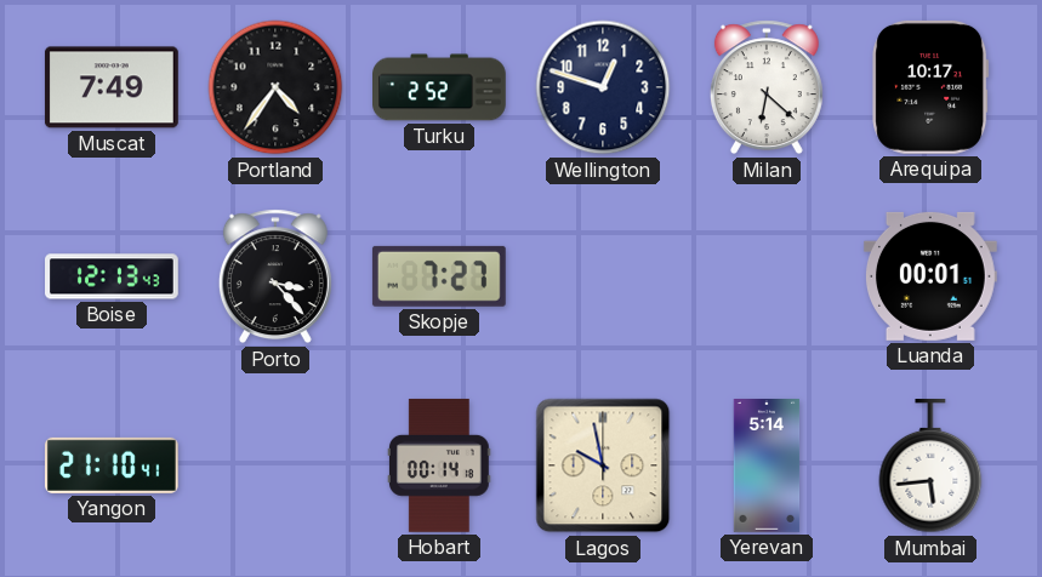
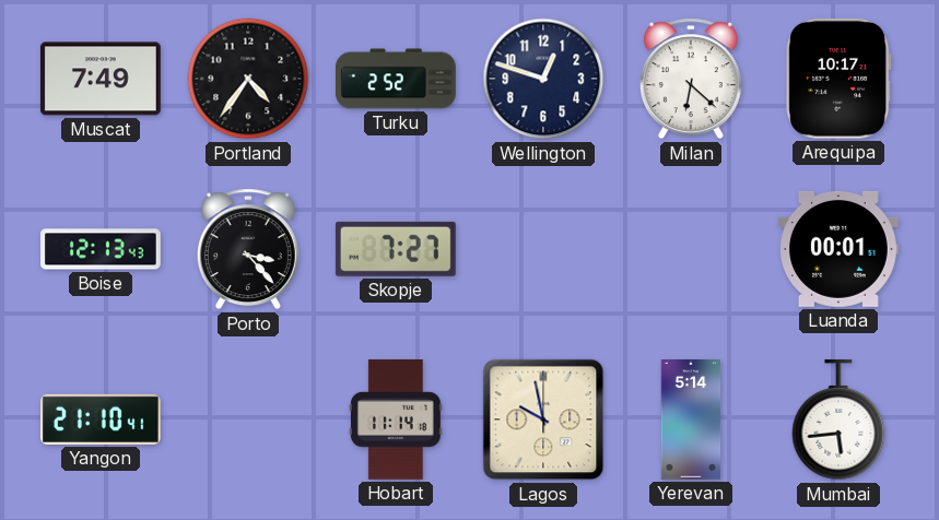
Hobart: 00:14 -> 11:14 (397, 419)
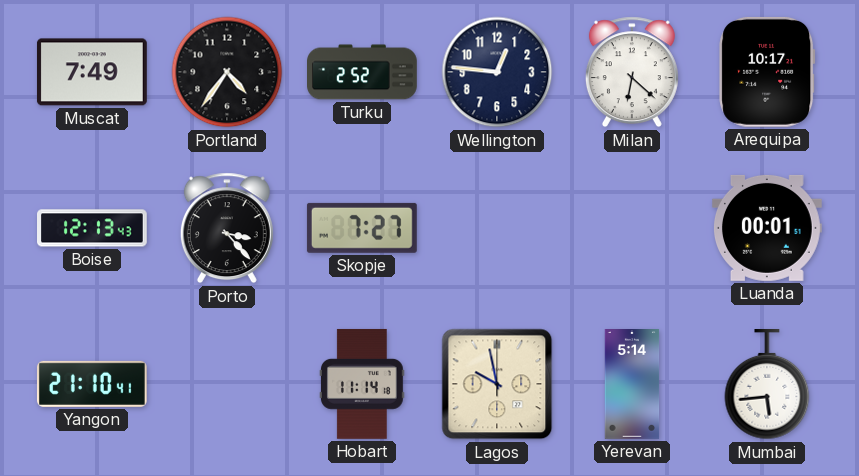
Wellington: 12:48 -> 12:46 (497, 72)
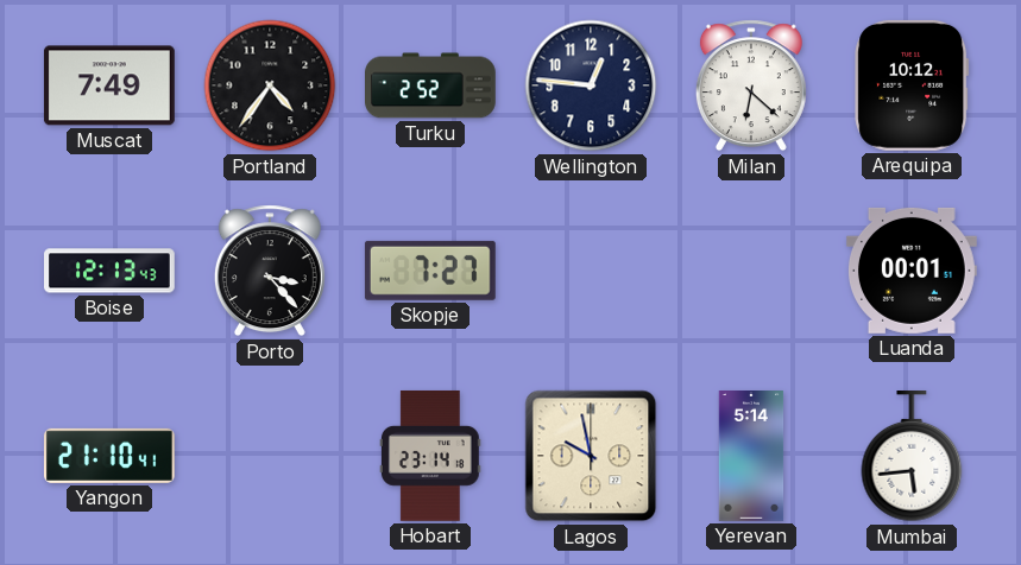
Arequipa: 10:17 -> 10:12 (912, 85)
Hobart: 11:14 -> 23:14 (431, 456)
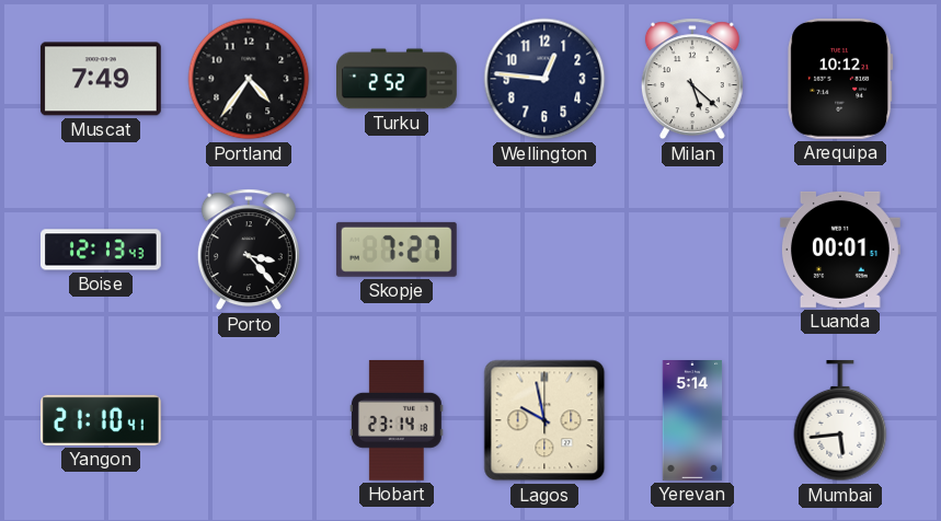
Milan: 6:22 -> 5:22 (692, 79)
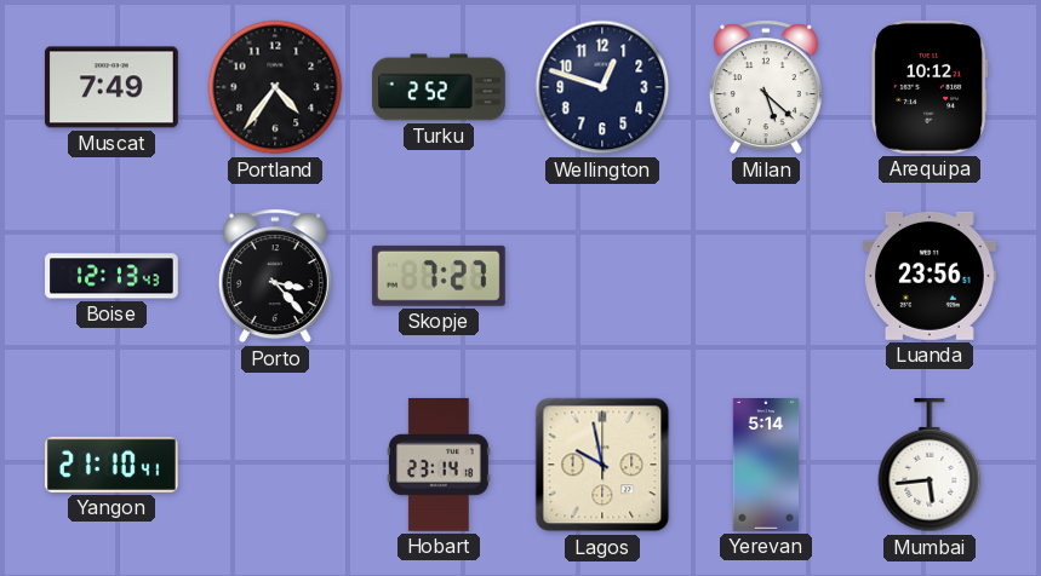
Wellington: 12:46 -> 12:48 (602, 87)
Luanda: 00:01 -> 23:56 (930, 276)
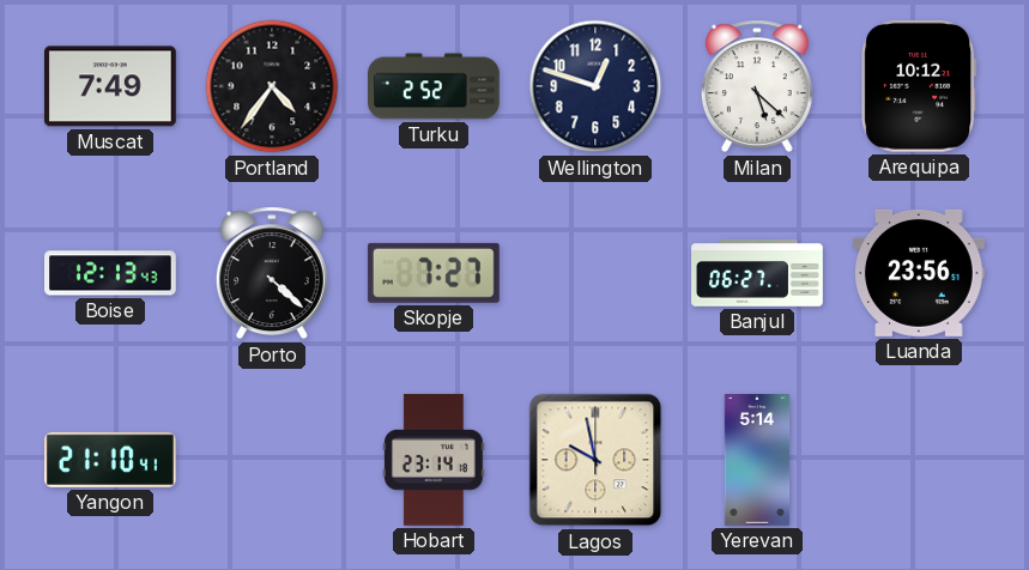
Porto: 3:23 -> 4:22 (272, 273)
Banjul: none -> 06:27 (758, 273)
Mumbai: 5:44 -> none (930, 466)
